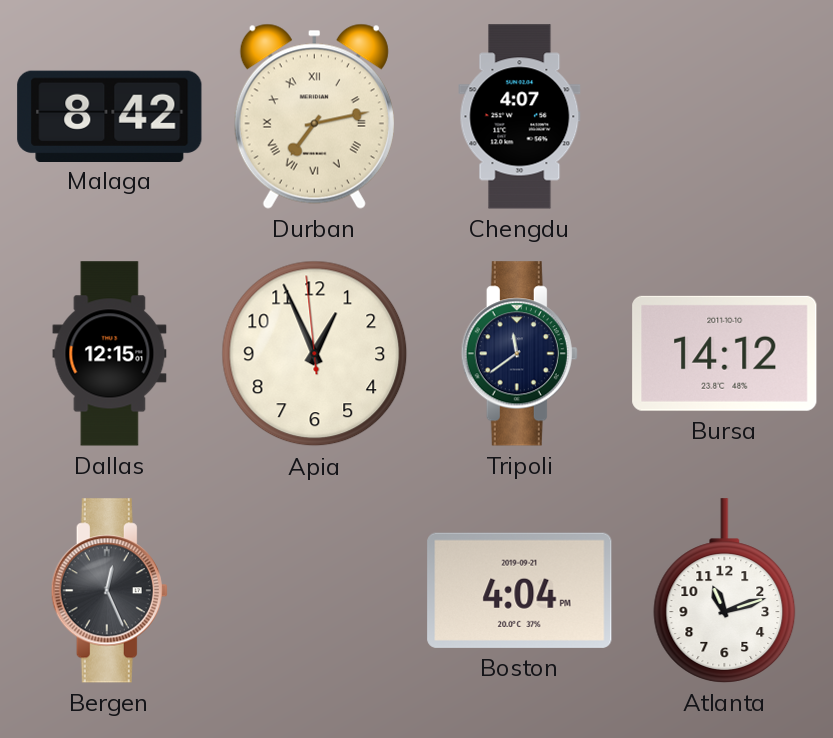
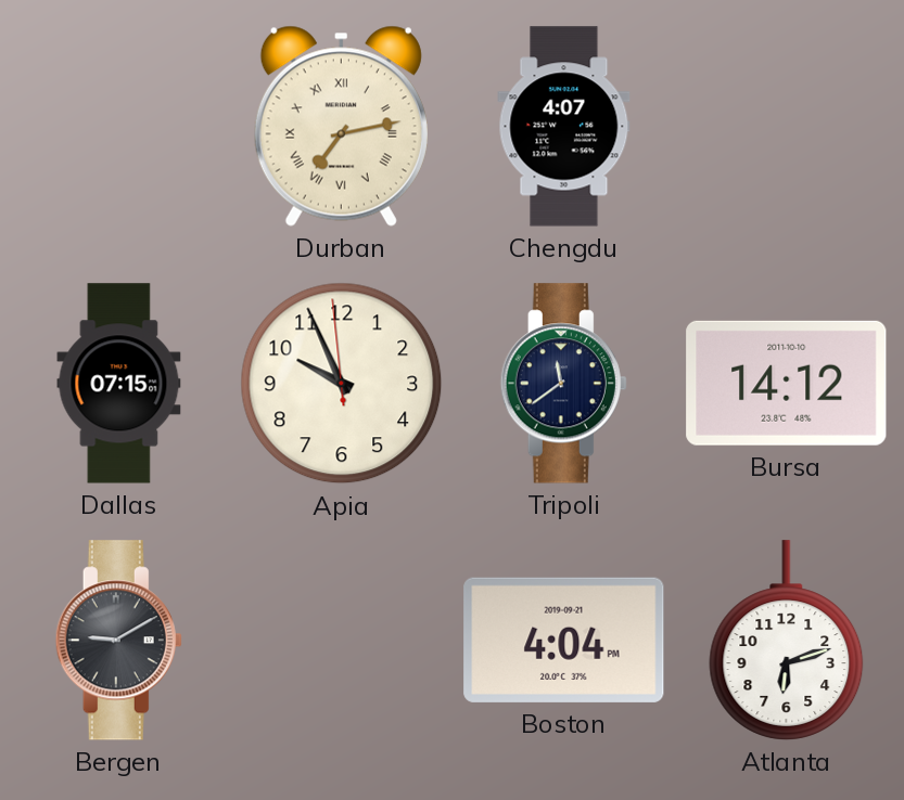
Malaga: 8:42 -> none (110, 116)
Dallas: 12:15 -> 07:15 (119, 384)
Apia: 12:55 -> 9:55 (342, 384)
Bergen: 12:26 -> 9:10 (118, 641)
Atlanta: 11:12 -> 6:12 (787, 641)
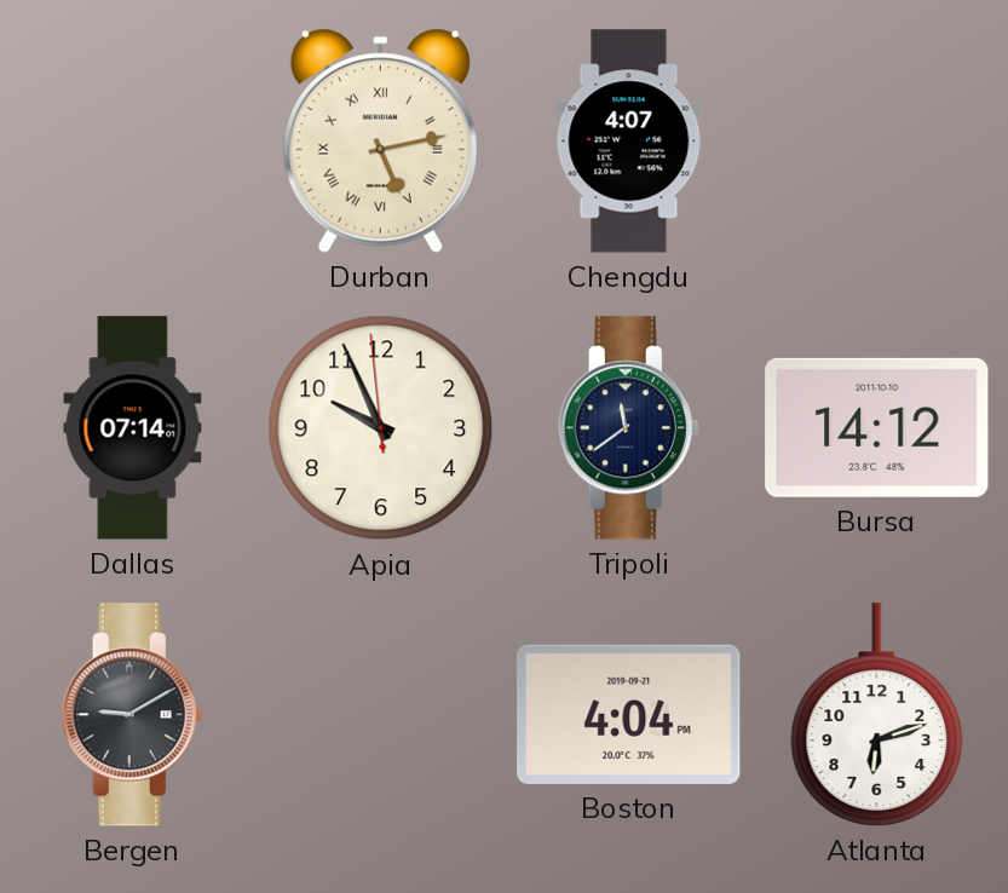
Durban: 7:13 -> 5:13 (380, 140)
Dallas: 07:15 -> 07:14 (133, 428)
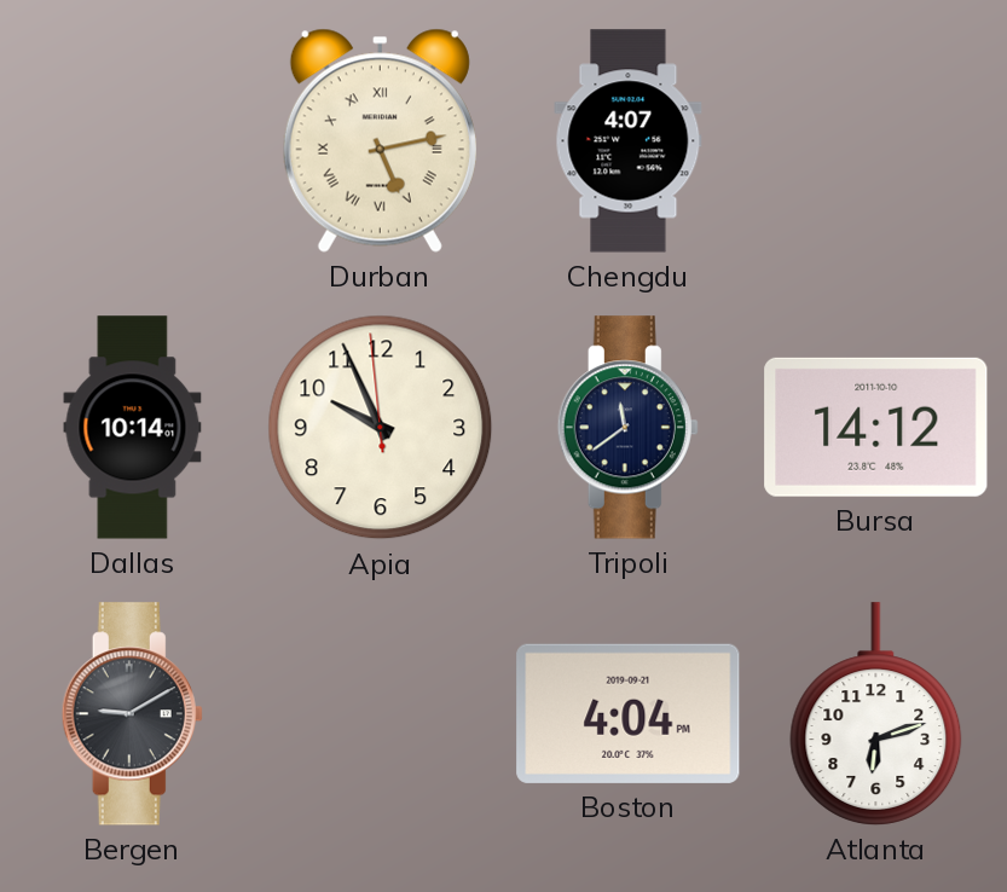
Dallas: 07:14 -> 10:14 (133, 428)
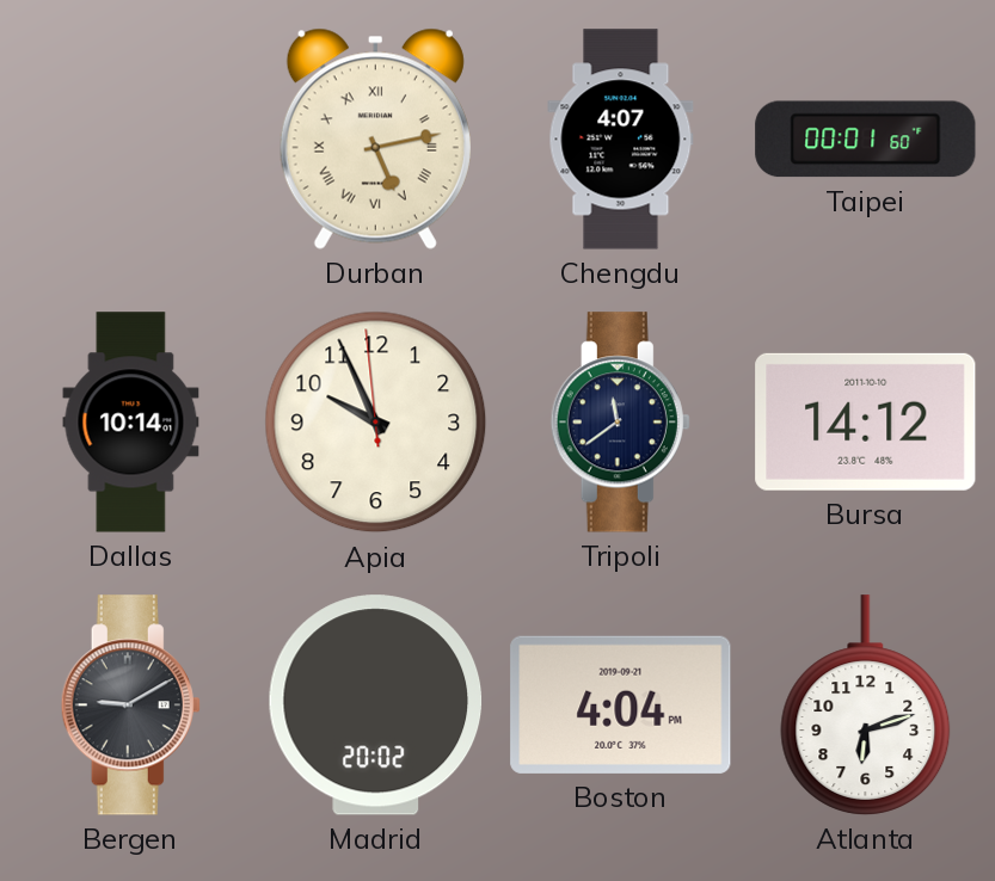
Taipei: none -> 00:01 (866, 140)
Madrid: none -> 20:02 (376, 706)
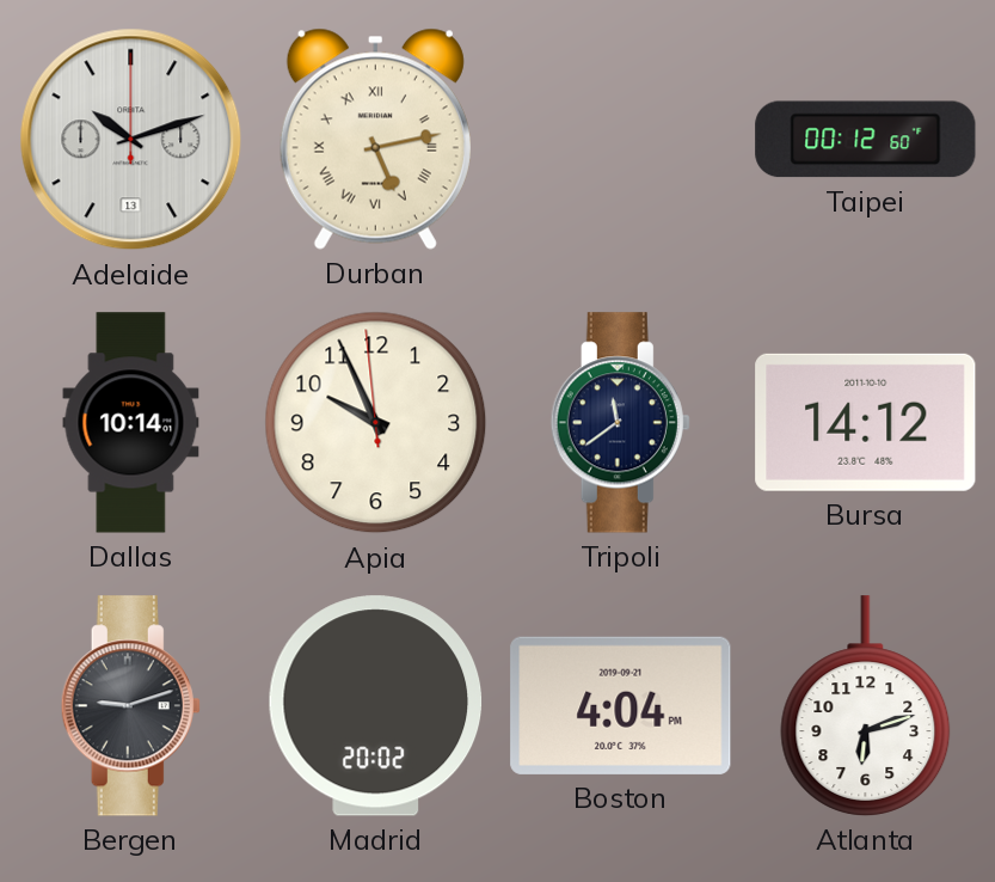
Adelaide: none -> 10:12 (131, 140)
Chengdu: 4:07 -> none (621, 140)
Taipei: 00:01 -> 00:12 (866, 140)
Bergen: 9:10 -> 9:12 (130, 706)
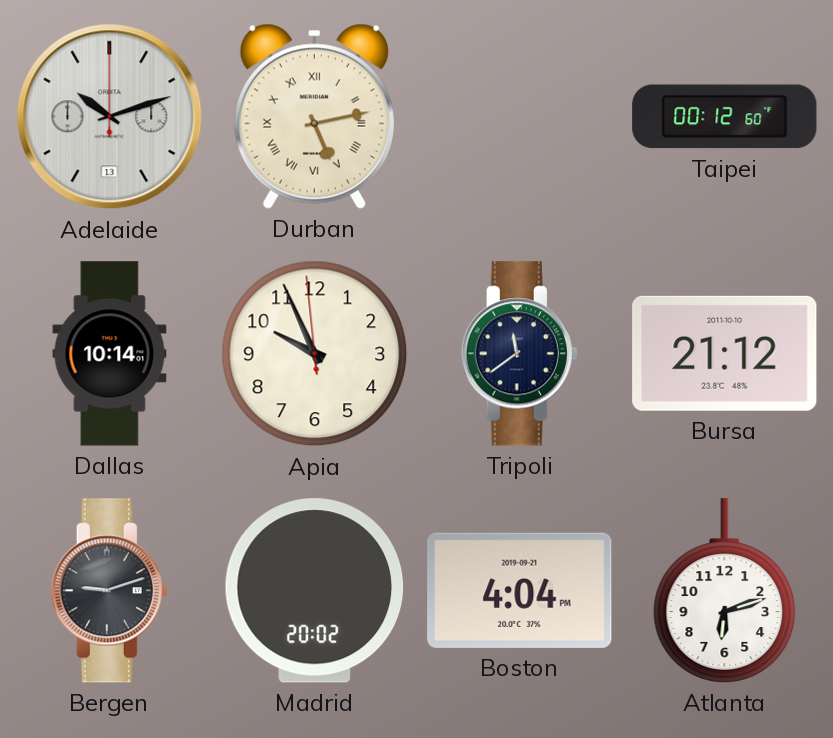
Bursa: 14:12 -> 21:12 (725, 353)
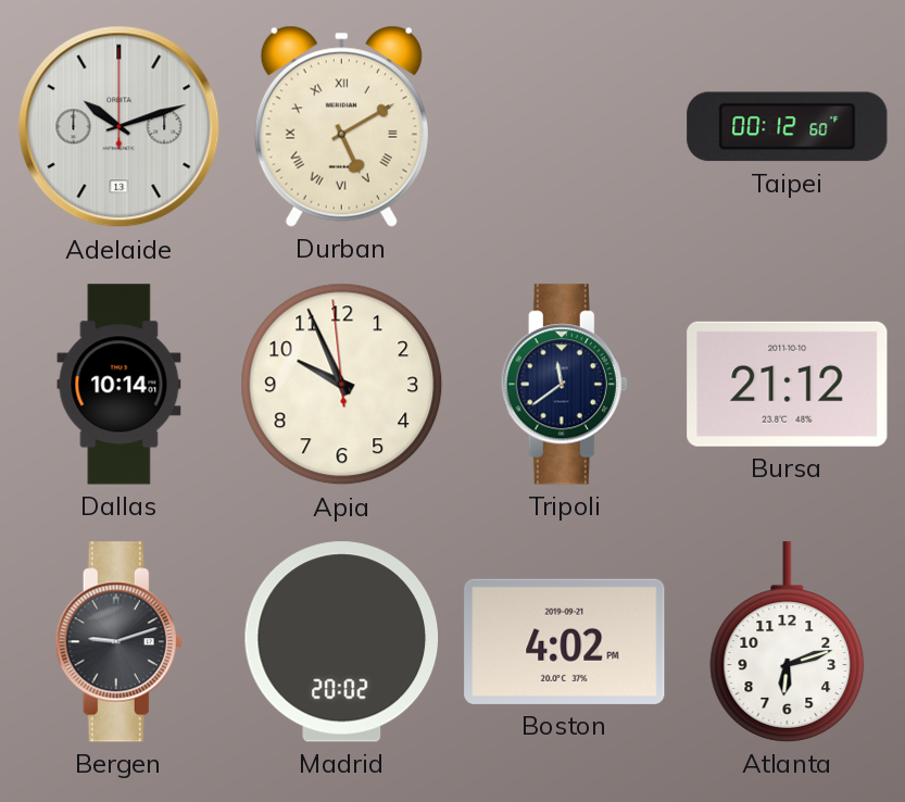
Durban: 5:13 -> 5:10 (341, 126)
Boston: 4:04 -> 4:02 (565, 641)
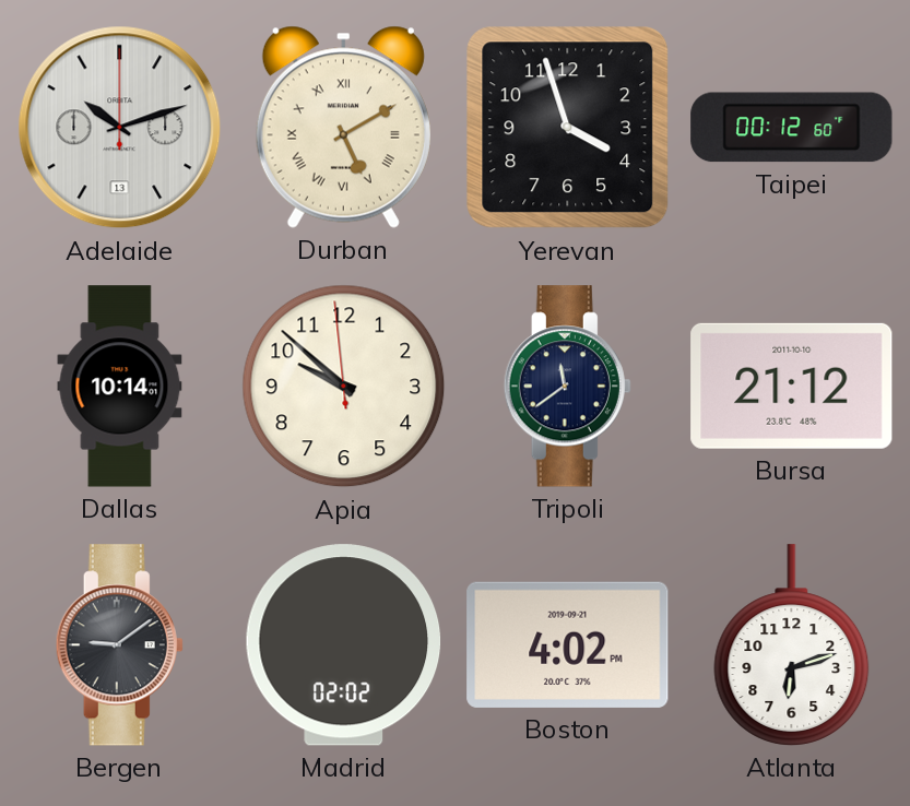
Yerevan: none -> 3:57 (568, 128)
Apia: 9:55 -> 9:51 (344, 387)
Bergen: 9:12 -> 9:09 (119, 645)
Madrid: 20:02 -> 02:02 (344, 645)
